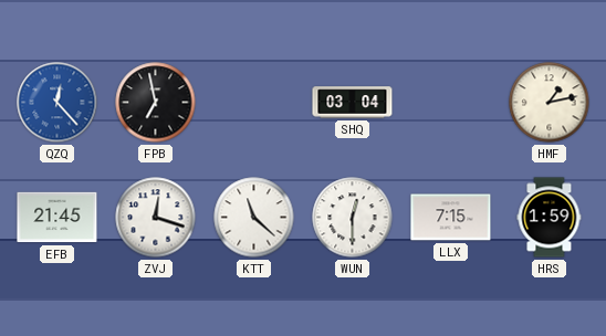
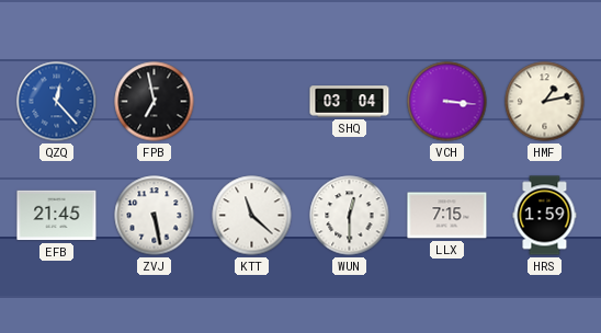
VCH: none -> 3:16 (447, 102)
ZVJ: 12:18 -> 5:28 (155, 216)
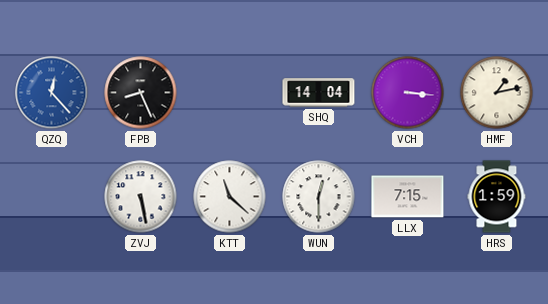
FPB: 6:58 -> 8:26 (141, 93)
SHQ: 03:04 -> 14:04 (319, 93)
EFB: 21:45 -> none (57, 216)
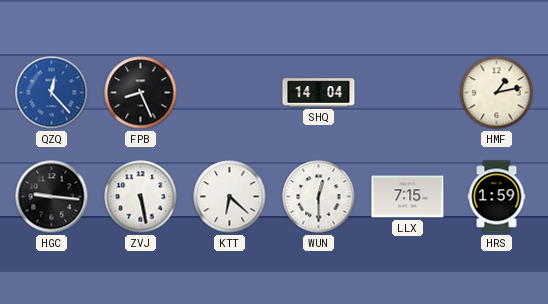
VCH: 3:16 -> none (408, 93)
HGC: none -> 9:16 (52, 197)
KTT: 11:22 -> 6:22 (230, 197)
